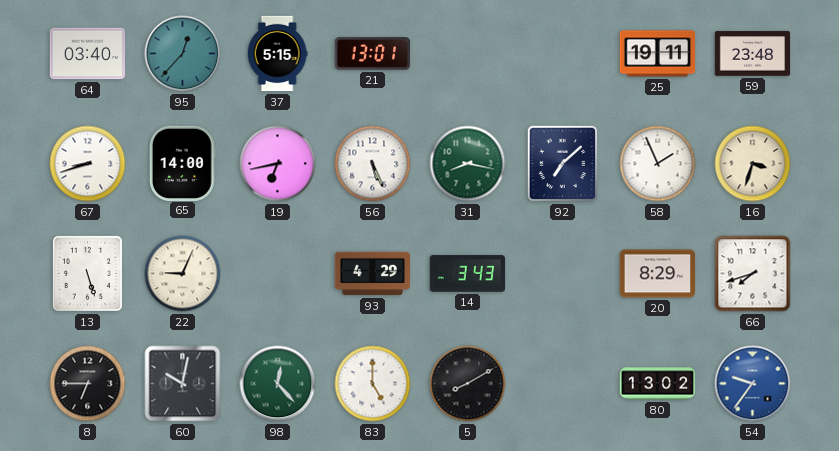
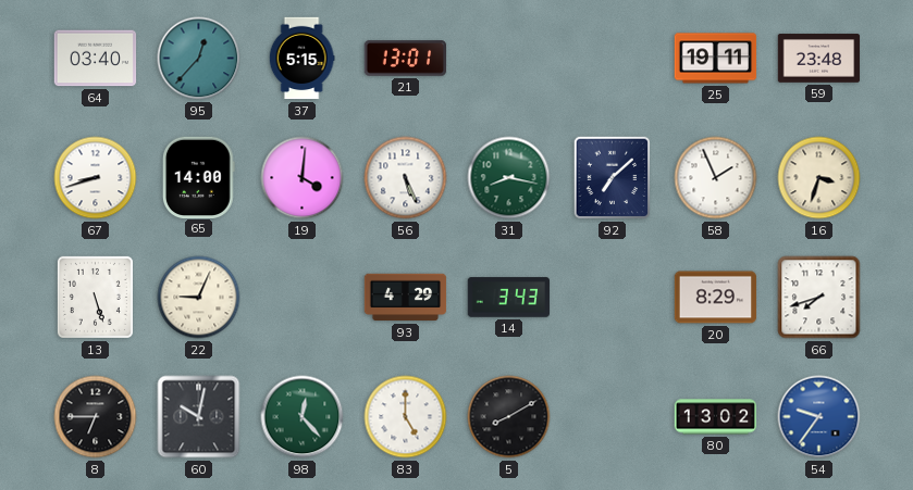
19: 6:43 -> 4:01 (303, 178)
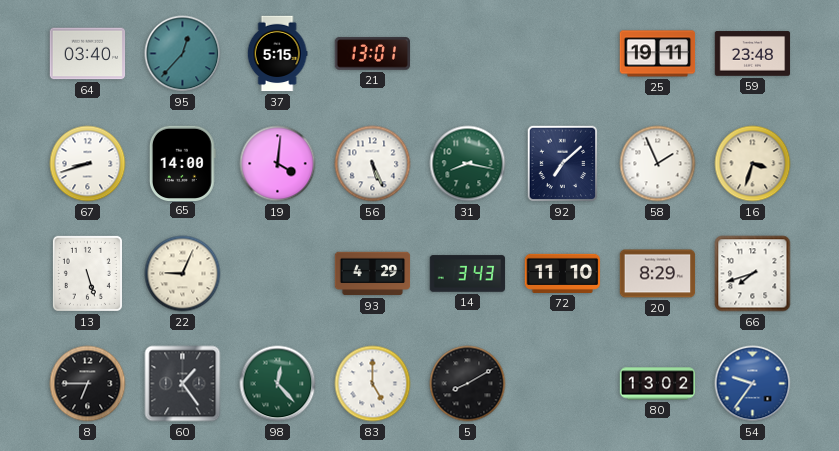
72: none -> 11:10 (563, 273)
60: 10:02 -> 1:24 (183, 384)
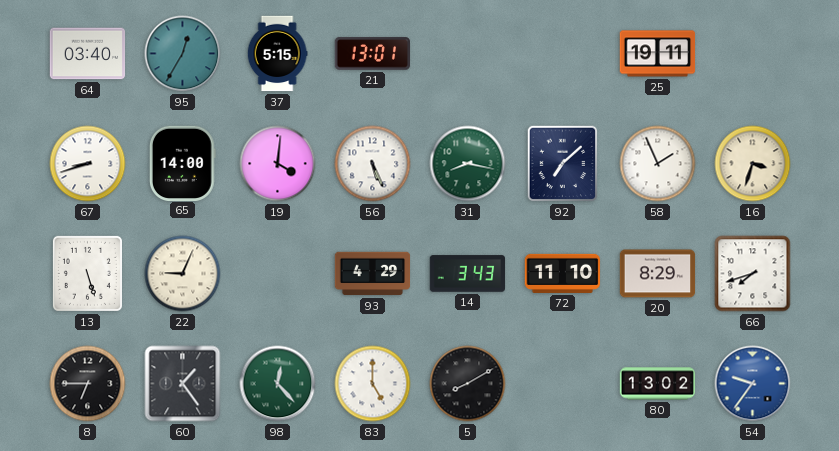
95: 12:37 -> 12:35 (183, 54)
59: 23:48 -> none (753, 54)
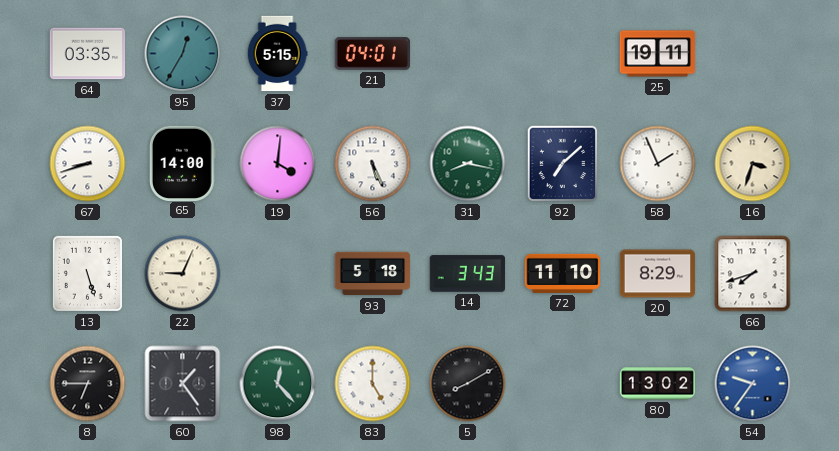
64: 03:40 -> 03:35 (88, 54)
21: 13:01 -> 04:01 (373, 54)
93: 4:29 -> 5:18 (373, 274)
